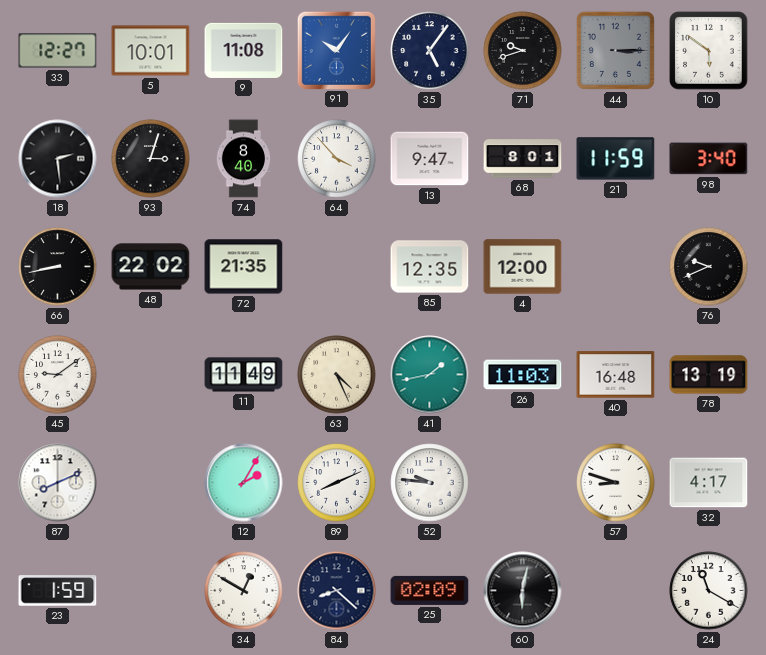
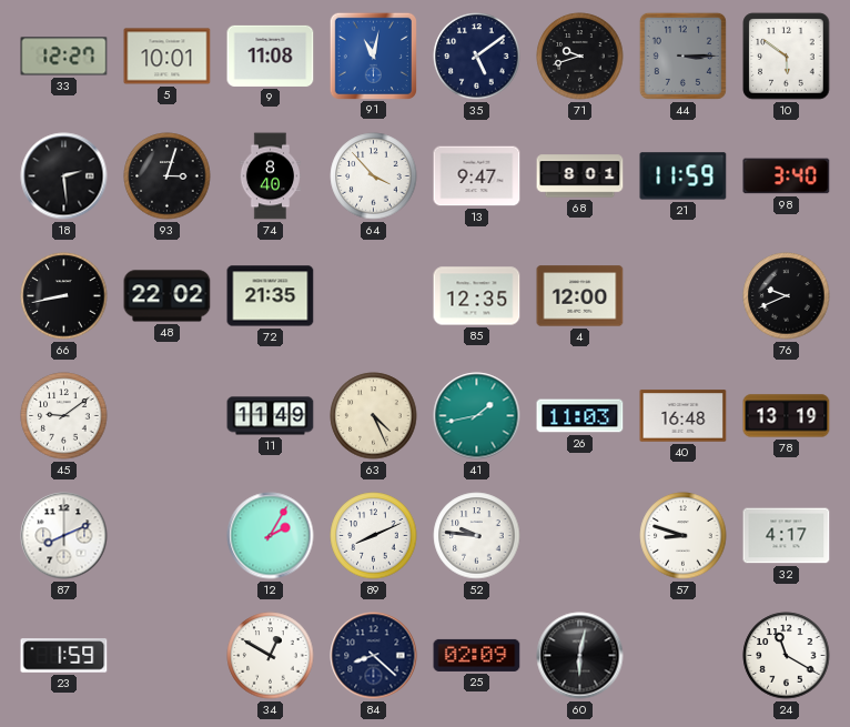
91: 10:06 -> 11:02 (373, 55)
35: 5:06 -> 5:09 (477, 57)
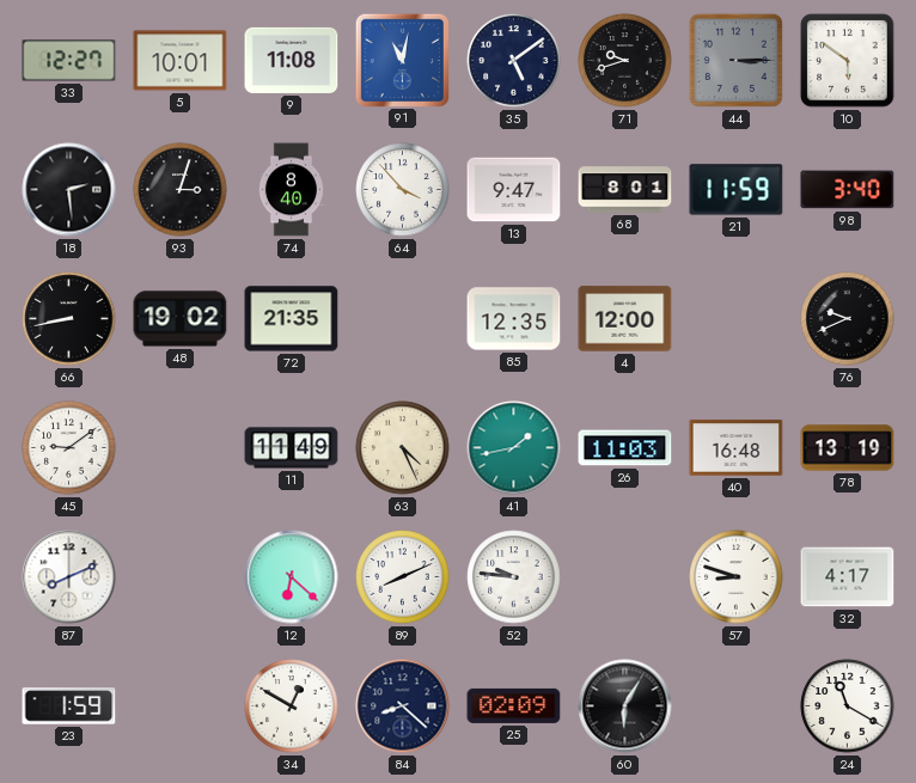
48: 22:02 -> 19:02 (181, 319)
12: 2:05 -> 6:22 (292, 577)
60: 6:02 -> 6:05 (625, 706)
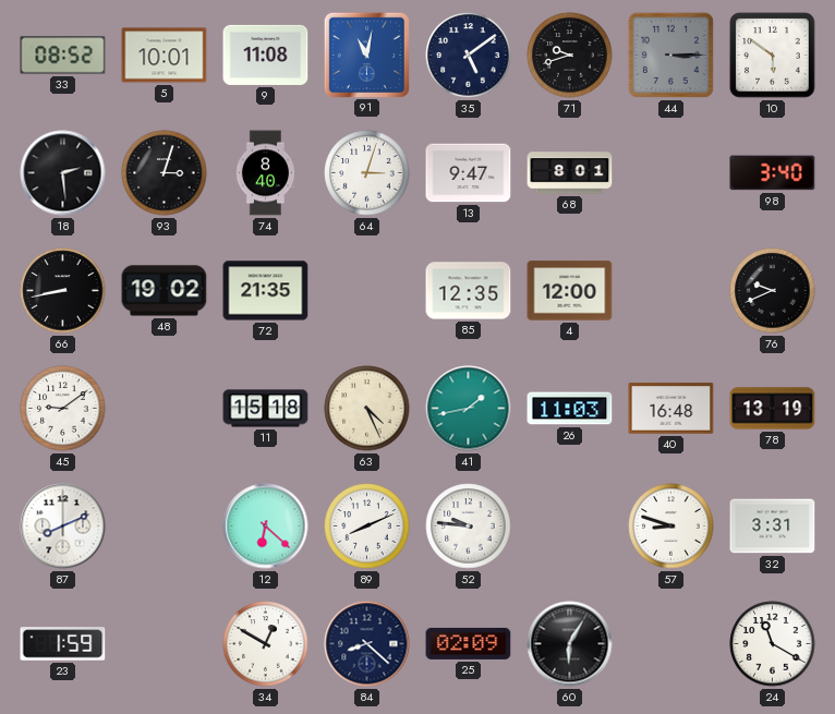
33: 12:27 -> 08:52 (63, 56)
64: 3:53 -> 3:03 (367, 173)
21: 11:59 -> none (737, 190)
11: 11:49 -> 15:18 (266, 409)
32: 4:17 -> 3:31 (773, 527)
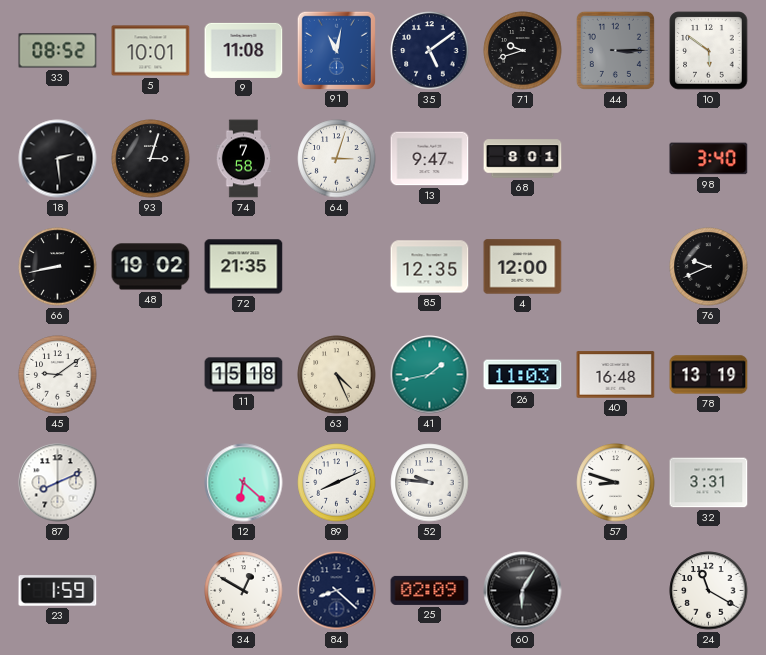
74: 8:40 -> 7:58 (244, 159)
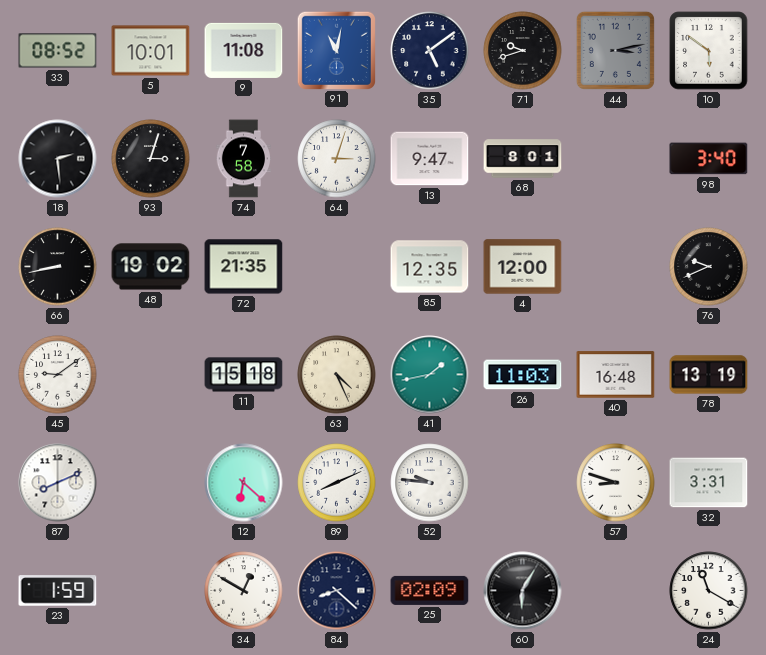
44: 3:15 -> 3:13 (615, 50)
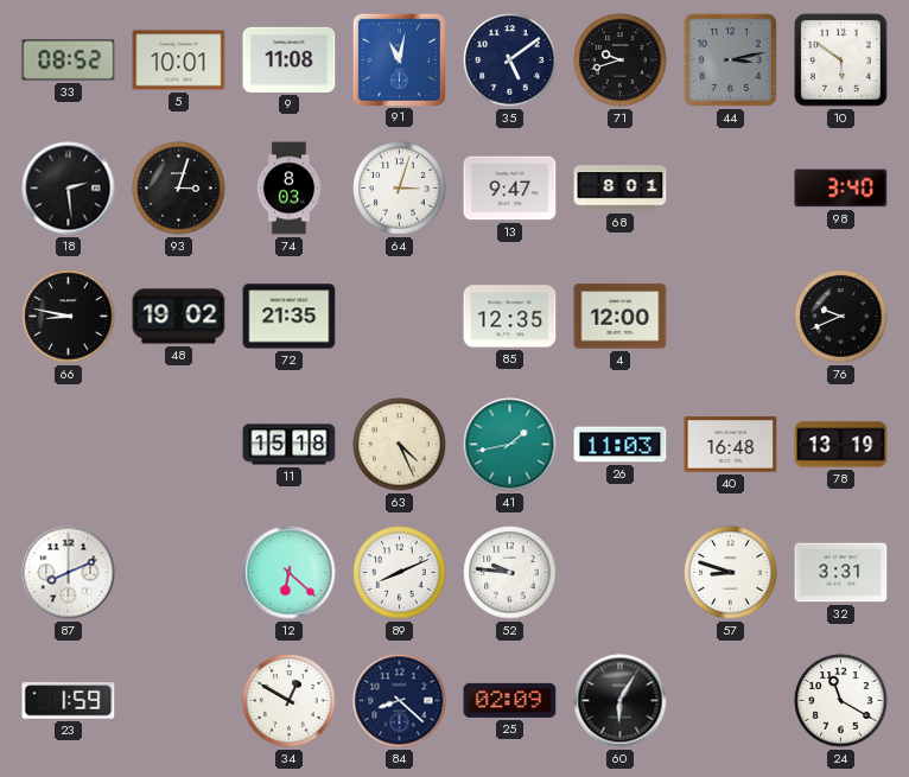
74: 7:58 -> 8:03 (290, 189)
66: 8:43 -> 8:47 (69, 317)
45: 9:09 -> none (58, 375)
